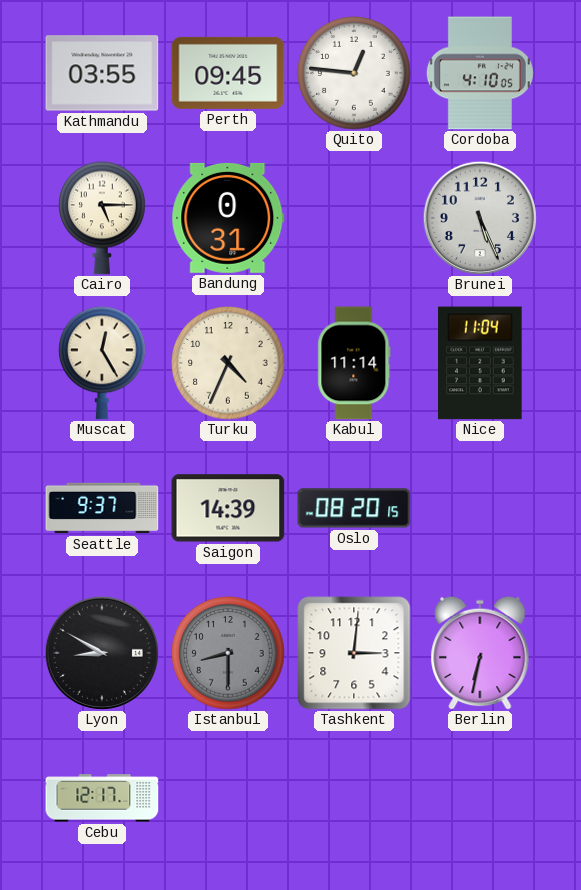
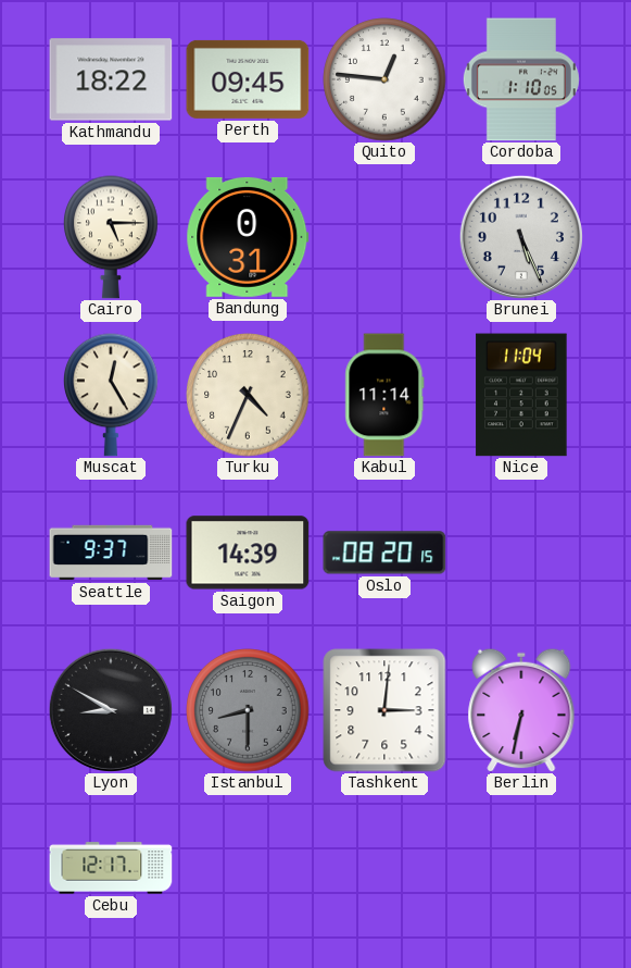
Kathmandu: 03:55 -> 18:22 (111, 79)
Cordoba: 4:10 -> 1:10 (521, 79)
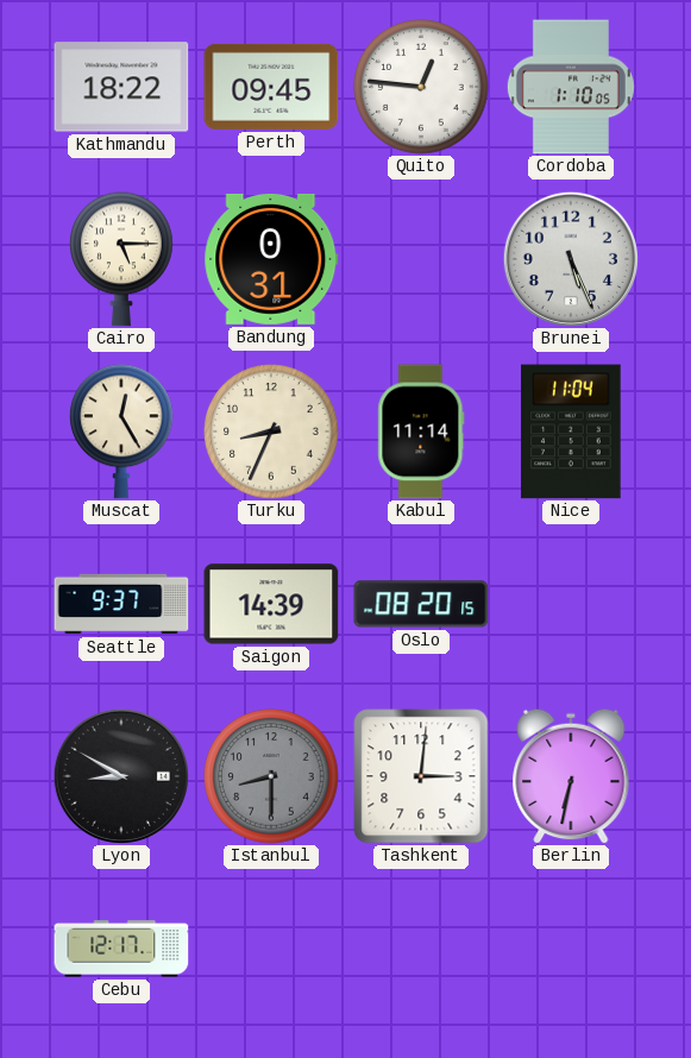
Turku: 4:34 -> 8:34 (271, 432)
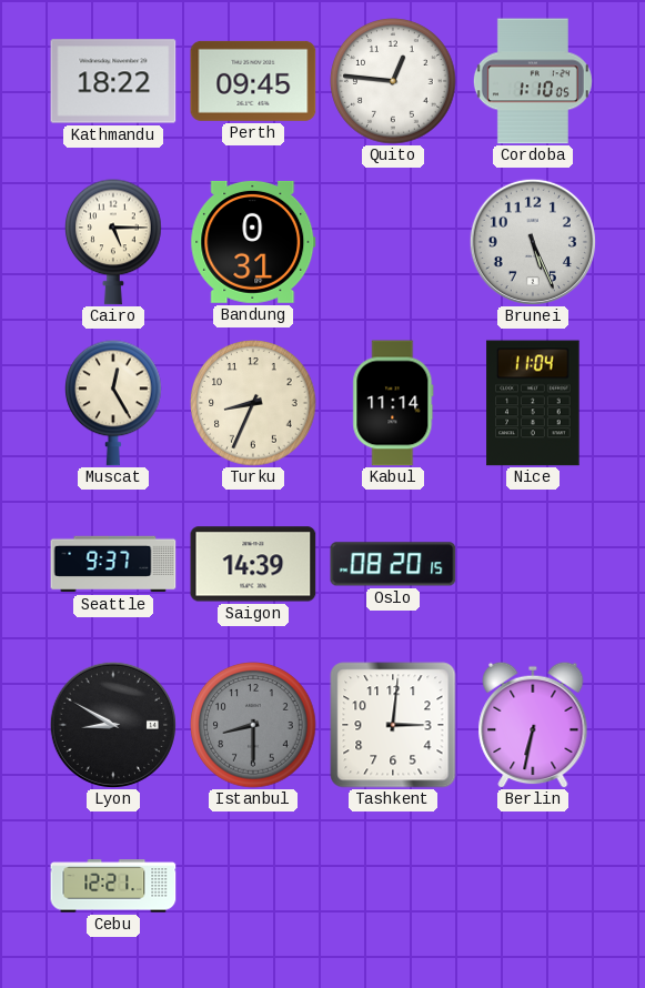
Cebu: 12:17 -> 12:21 (113, 886)
